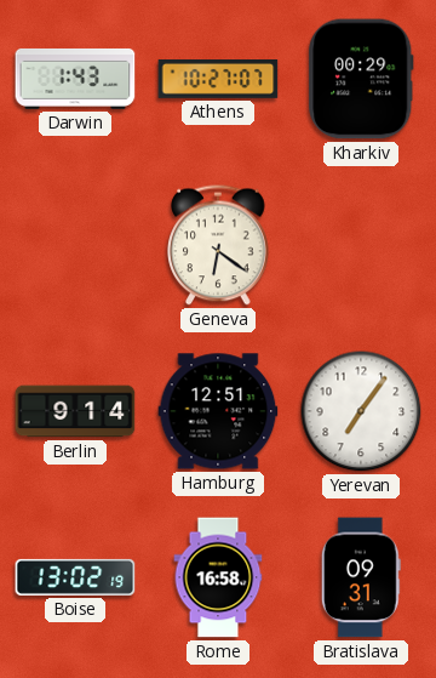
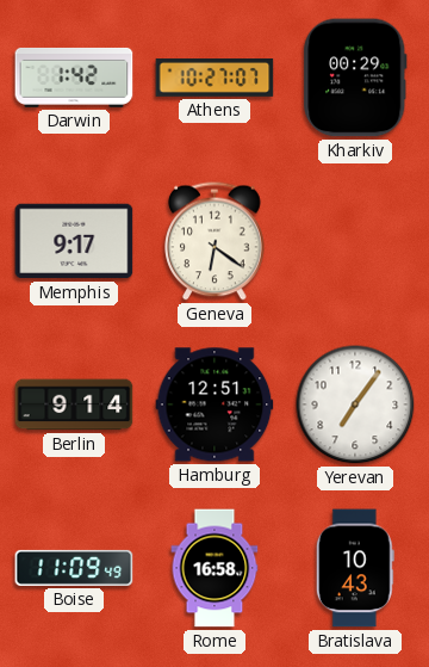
Darwin: 1:43 -> 1:42 (74, 78)
Memphis: none -> 9:17 (74, 241)
Boise: 13:02 -> 11:09 (74, 568)
Bratislava: 09:31 -> 10:43 (355, 568)
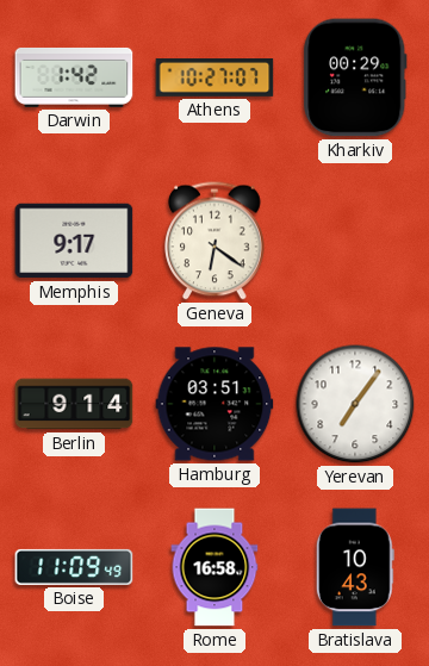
Hamburg: 12:51 -> 03:51 (214, 404)
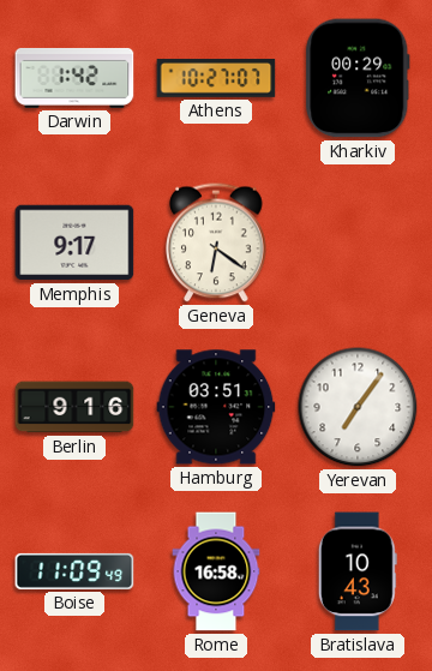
Berlin: 9:14 -> 9:16 (74, 407)
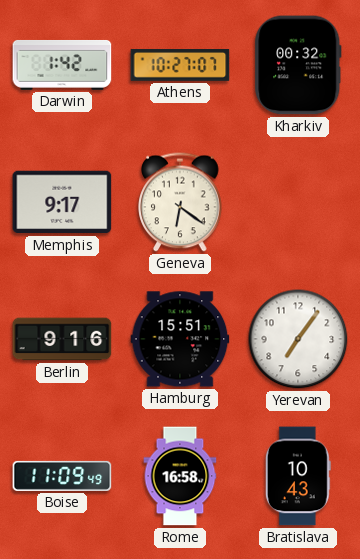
Kharkiv: 00:29 -> 00:32 (298, 65)
Hamburg: 03:51 -> 15:51 (180, 339)
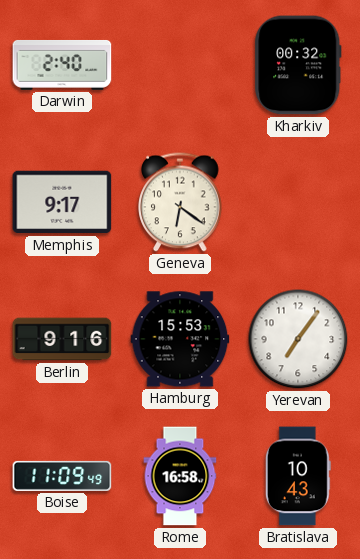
Darwin: 1:42 -> 2:40 (62, 65)
Athens: 10:27 -> none (180, 66)
Hamburg: 15:51 -> 15:53 (180, 339)
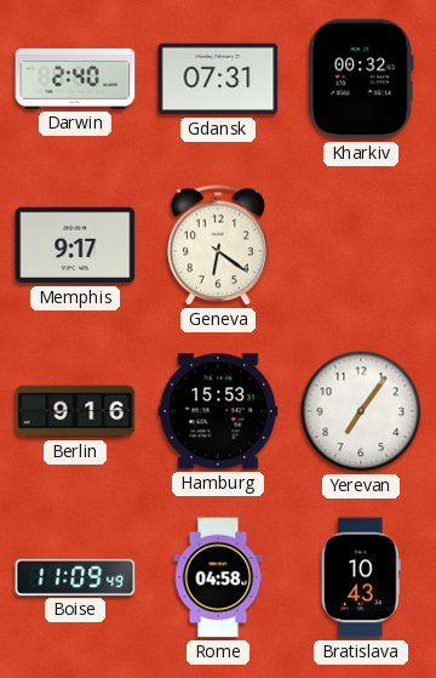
Gdansk: none -> 07:31 (218, 79)
Rome: 16:58 -> 04:58 (218, 577)
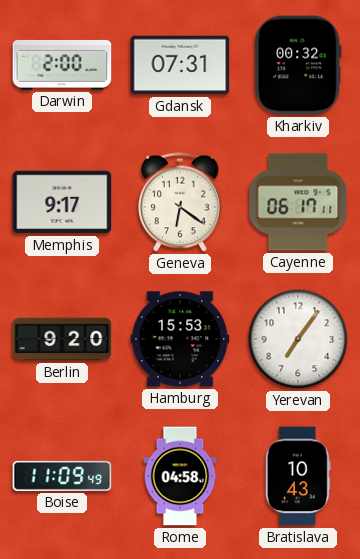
Darwin: 2:40 -> 2:00 (62, 65)
Cayenne: none -> 06:17 (298, 202)
Berlin: 9:16 -> 9:20 (62, 339)
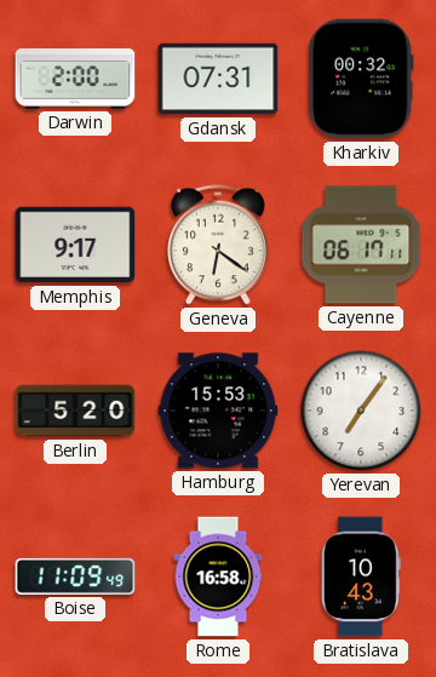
Berlin: 9:20 -> 5:20 (75, 411)
Rome: 04:58 -> 16:58 (218, 576)
